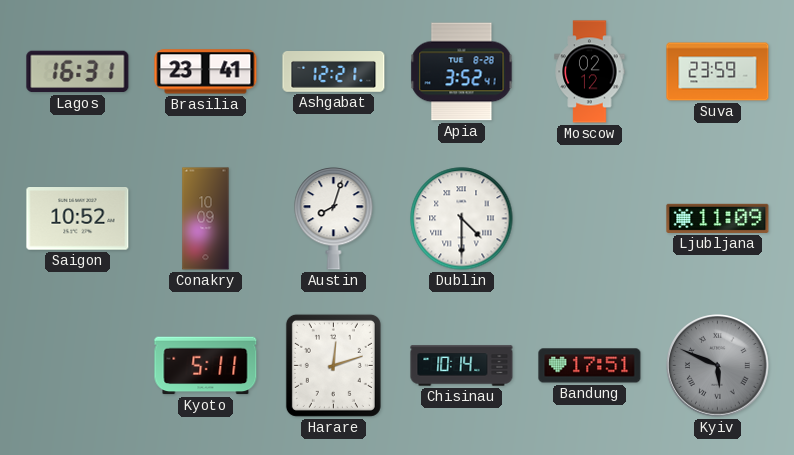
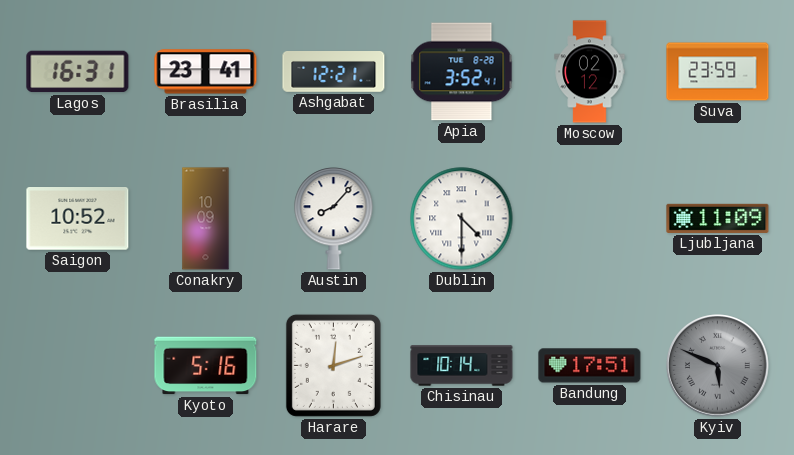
Austin: 8:03 -> 8:07 (334, 219)
Kyoto: 5:11 -> 5:16 (206, 366)
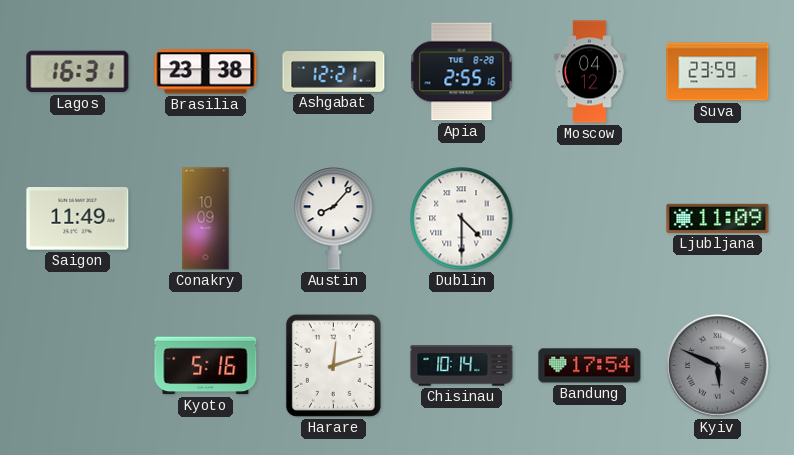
Brasilia: 23:41 -> 23:38 (206, 72)
Apia: 3:52 -> 2:55 (462, 72)
Moscow: 02:12 -> 04:12 (590, 72)
Saigon: 10:52 -> 11:49 (78, 219)
Bandung: 17:51 -> 17:54 (590, 366)
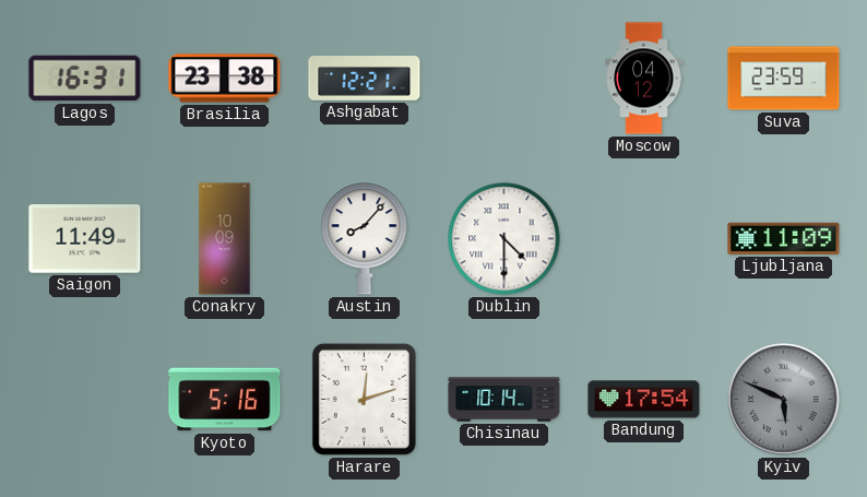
Apia: 2:55 -> none (462, 72)
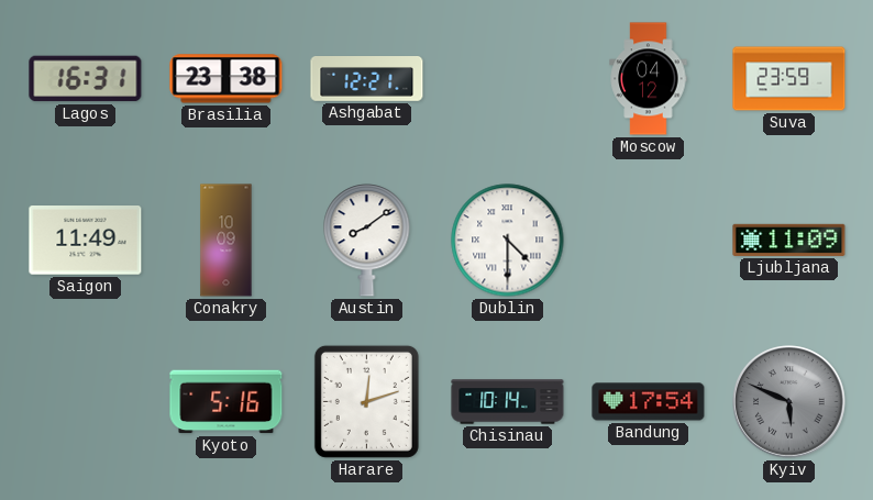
Austin: 8:07 -> 8:09 (367, 241)
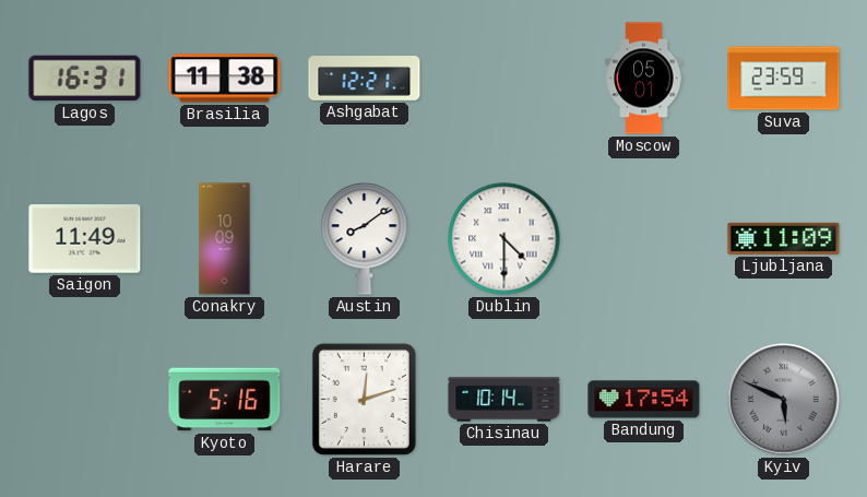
Brasilia: 23:38 -> 11:38 (225, 79)
Moscow: 04:12 -> 05:01 (644, 79)
